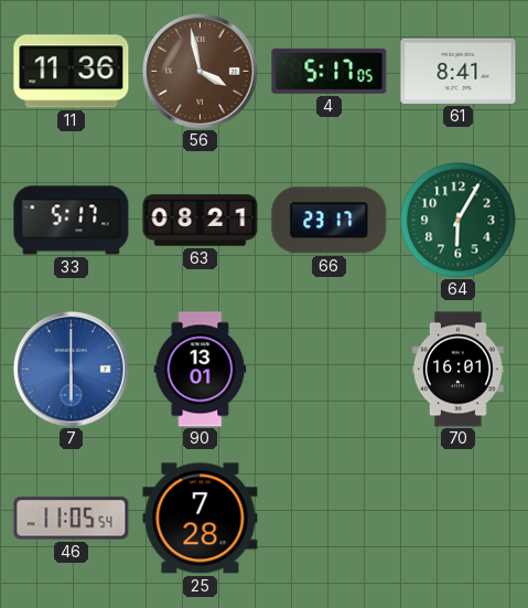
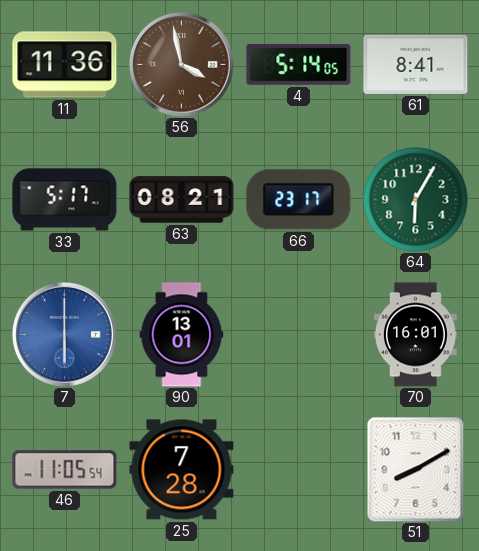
4: 5:17 -> 5:14 (299, 64)
51: none -> 8:10 (416, 469)
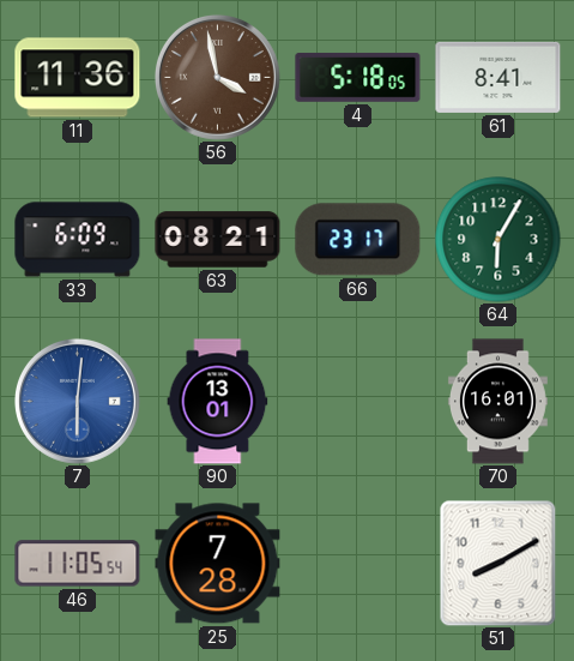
4: 5:14 -> 5:18 (358, 77)
33: 5:17 -> 6:09 (78, 240)
7: 6:00 -> 6:01 (77, 401)
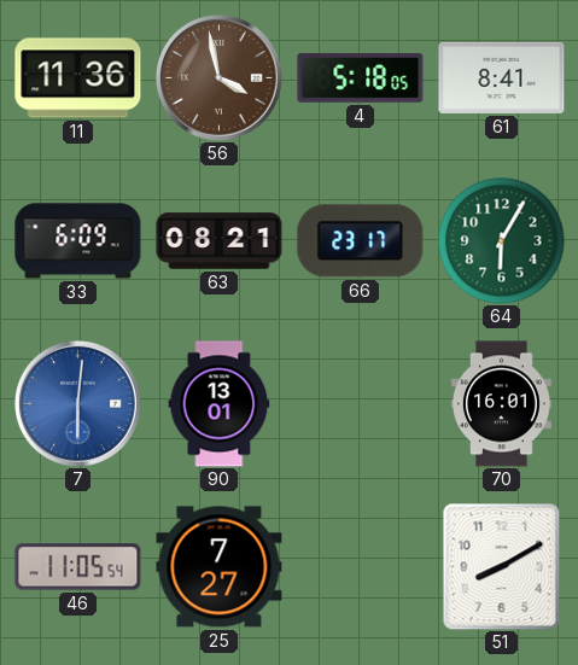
25: 7:28 -> 7:27 (220, 567)
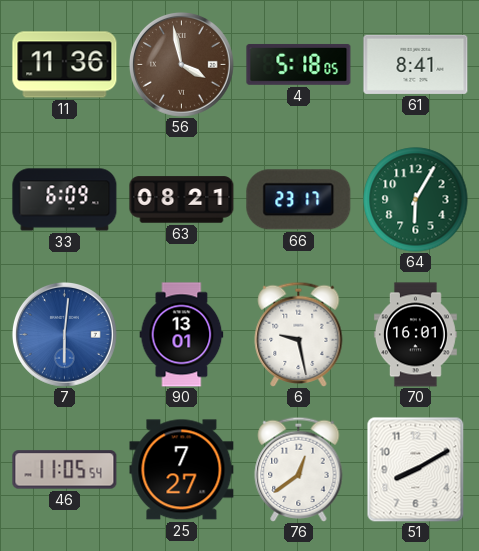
6: none -> 9:28 (299, 334)
76: none -> 12:39 (299, 469)
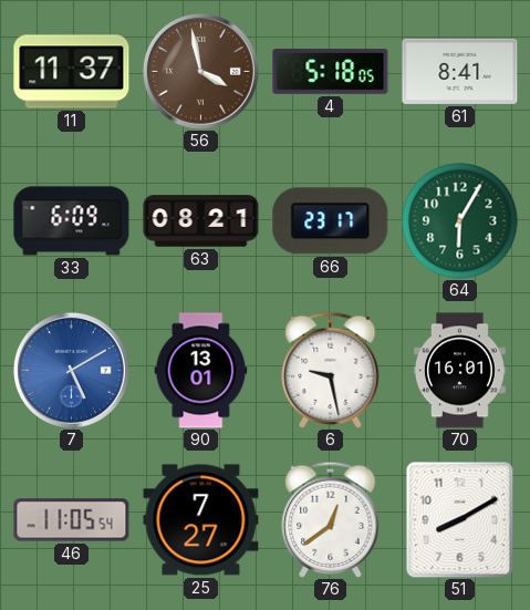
11: 11:36 -> 11:37 (72, 72)
7: 6:01 -> 5:10 (71, 370)
